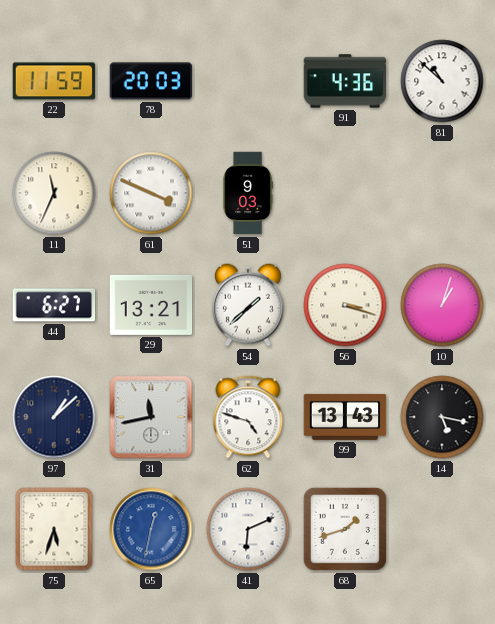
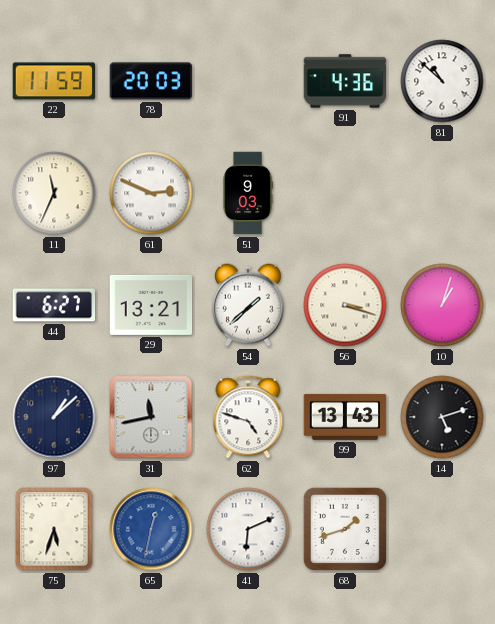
61: 3:49 -> 2:49 (151, 193)
14: 5:17 -> 5:12 (442, 417)
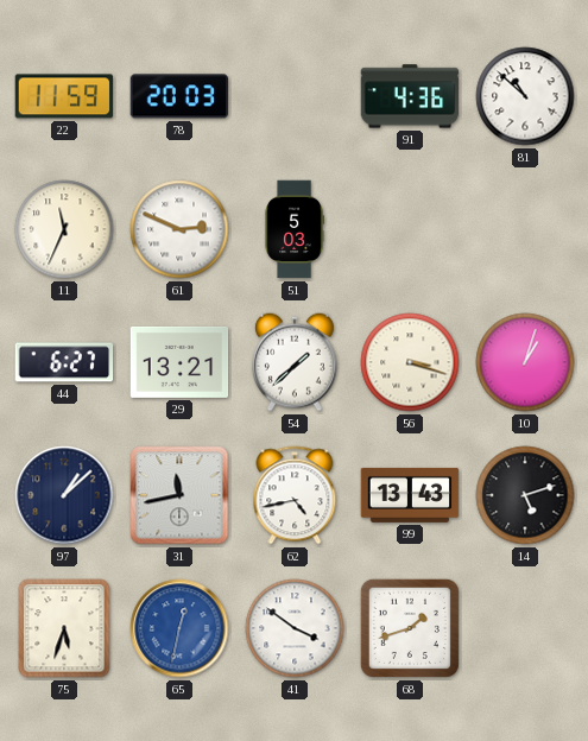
51: 9:03 -> 5:03 (295, 229)
62: 4:48 -> 4:43 (295, 495)
41: 6:11 -> 3:51 (295, 628)
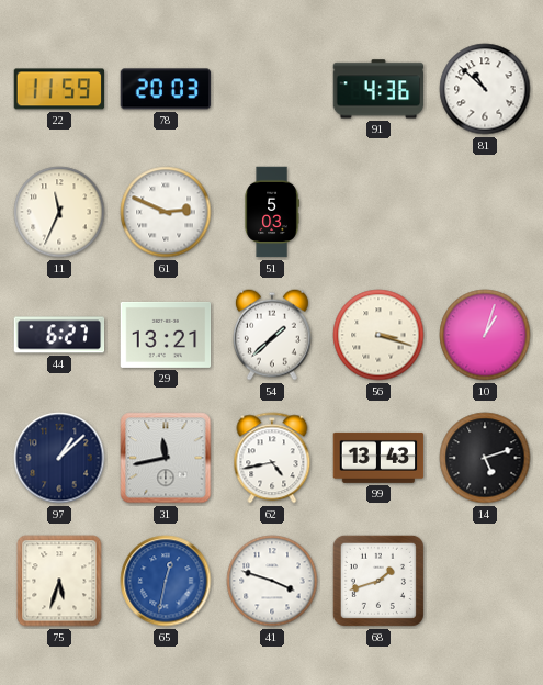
41: 3:51 -> 3:48 (272, 581)
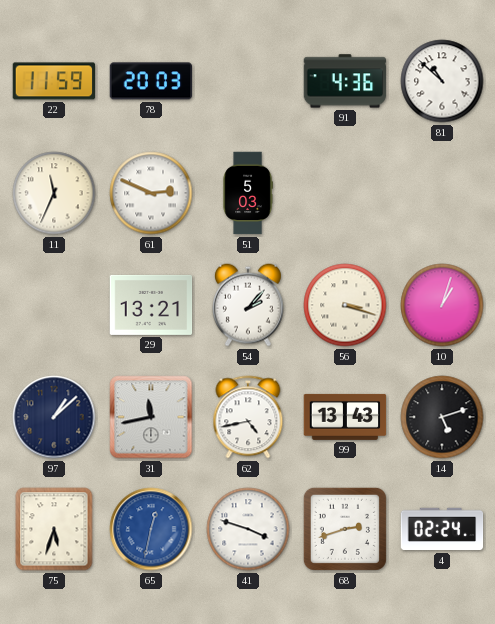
44: 6:27 -> none (59, 335)
54: 1:38 -> 2:07 (248, 305)
68: 1:42 -> 2:42 (345, 529)
4: none -> 02:24 (442, 529)
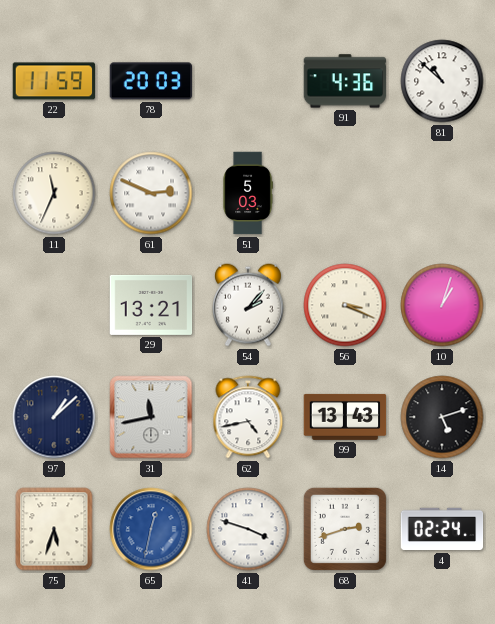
56: 3:18 -> 3:19 (345, 305)
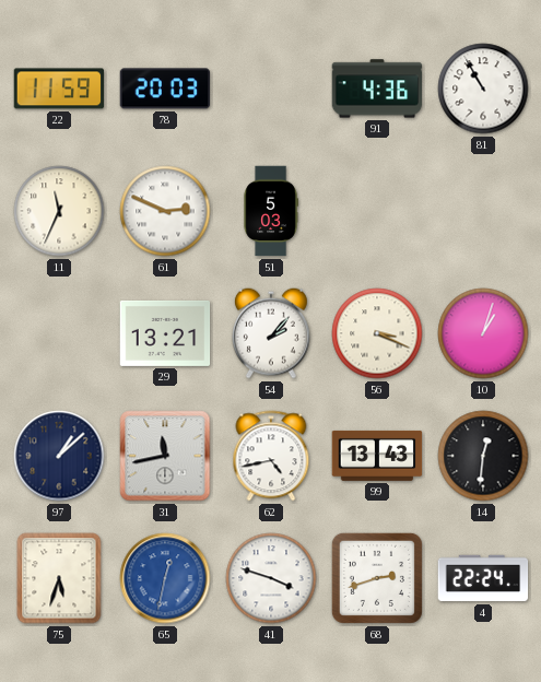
81: 10:52 -> 10:55 (483, 89)
14: 5:12 -> 12:31 (483, 456)
4: 02:24 -> 22:24 (483, 578)
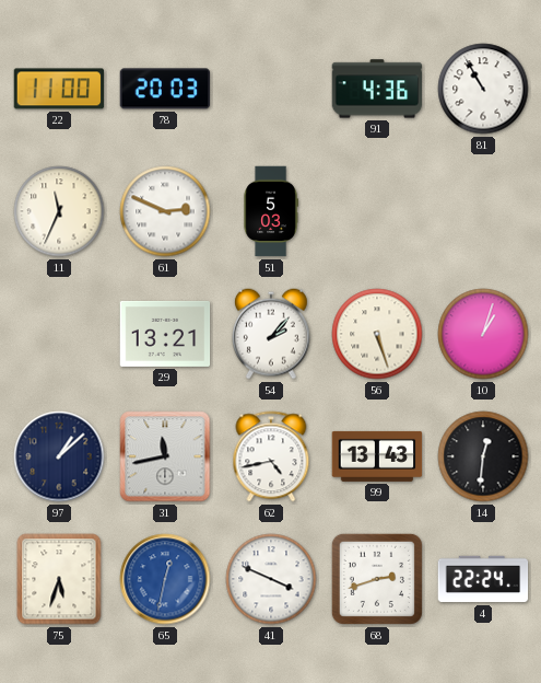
22: 11:59 -> 11:00 (59, 89)
56: 3:19 -> 5:27 (377, 334)
41: 3:48 -> 3:49 (271, 579)
